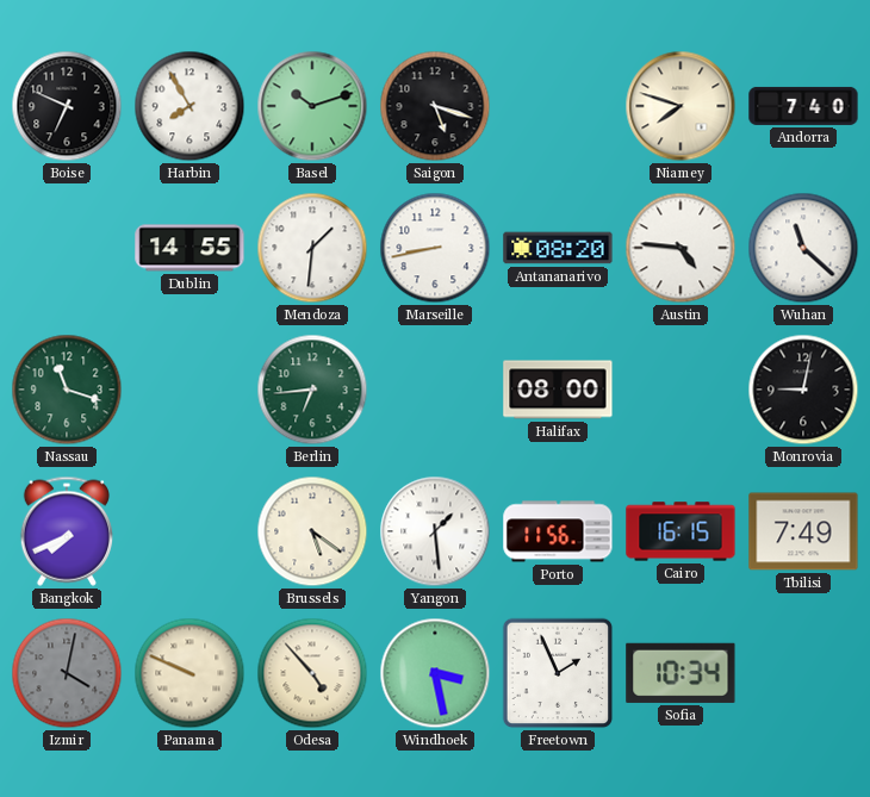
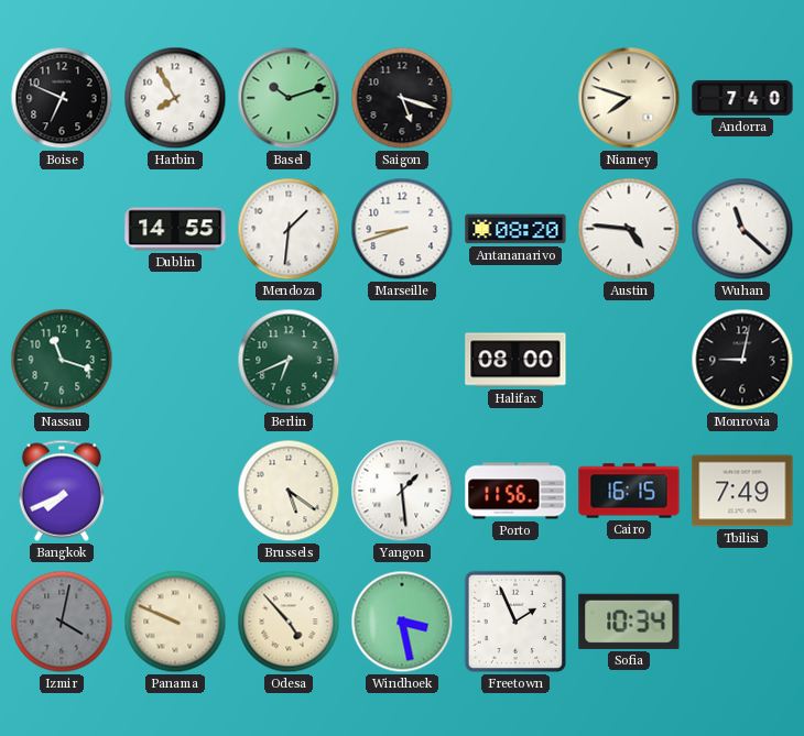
Marseille: 8:43 -> 8:42 (402, 229)
Berlin: 6:44 -> 6:41 (289, 360)
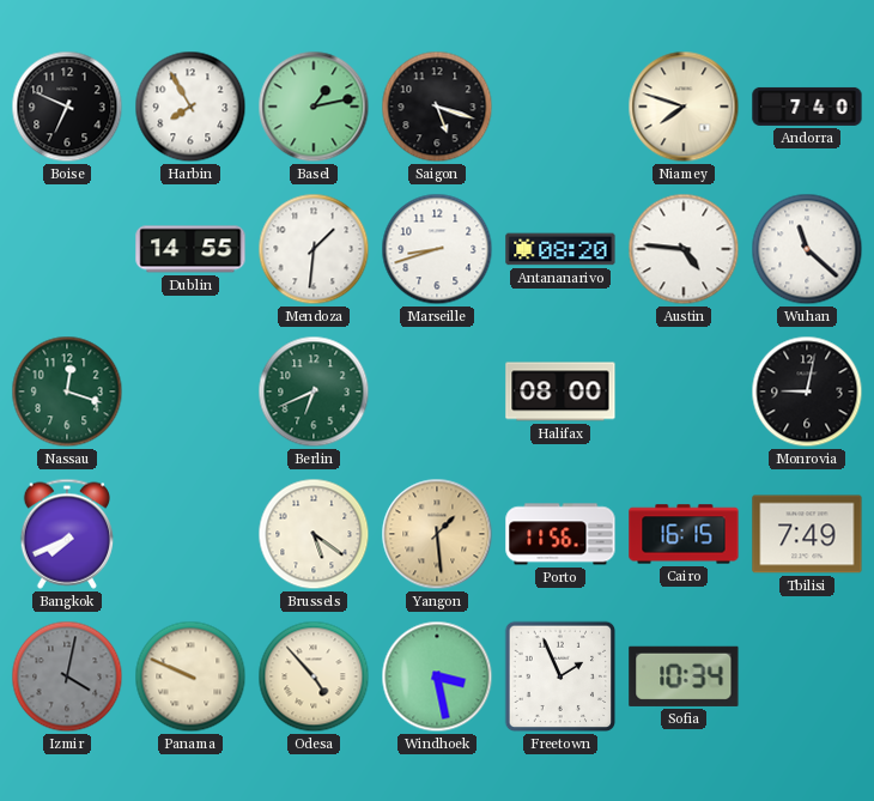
Basel: 10:12 -> 1:13 (314, 107)
Nassau: 11:18 -> 12:18 (67, 392)
Yangon dial: white -> champagne (437, 534)
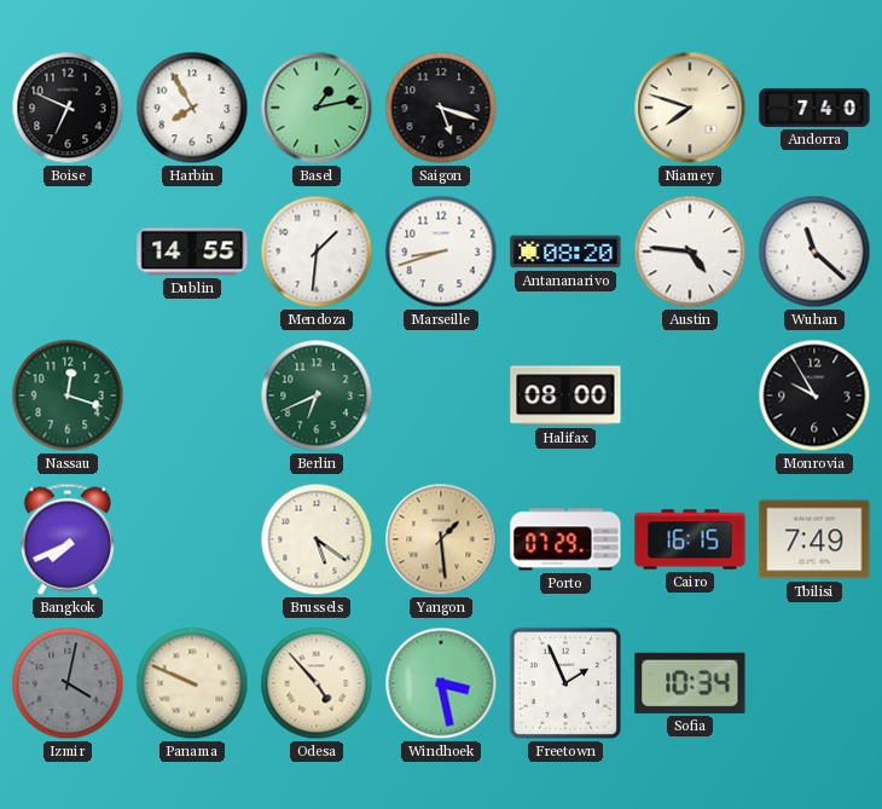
Monrovia: 9:02 -> 9:55 (814, 395)
Porto: 11:56 -> 07:29 (565, 539)
